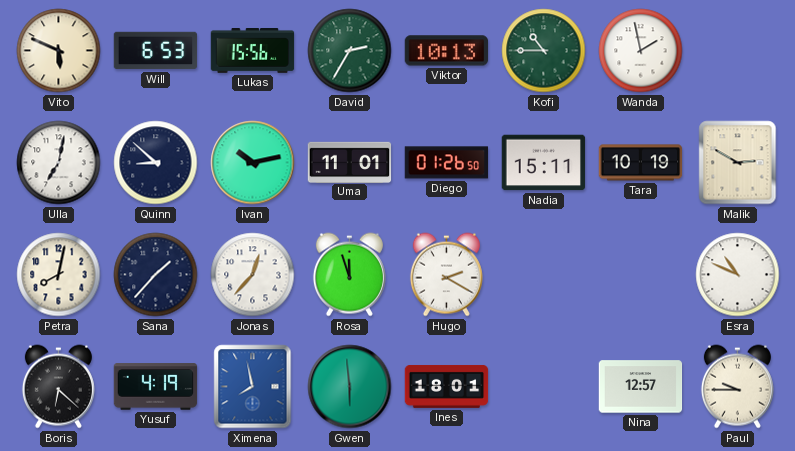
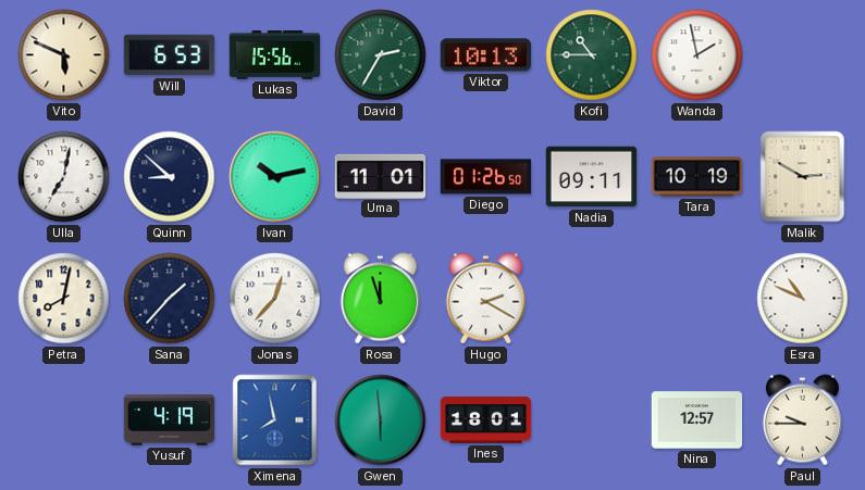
Nadia: 15:11 -> 09:11 (592, 177)
Boris: 6:22 -> none (58, 387)
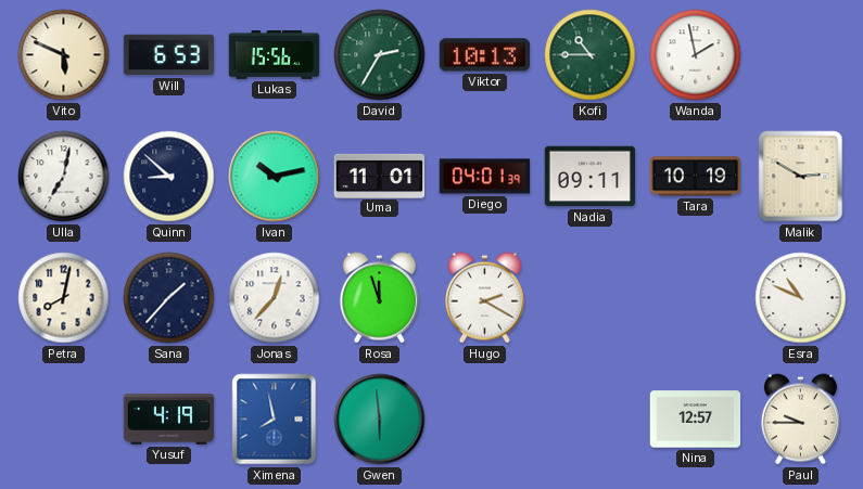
Diego: 01:26 -> 04:01 (485, 177)
Ines: 18:01 -> none (486, 419)
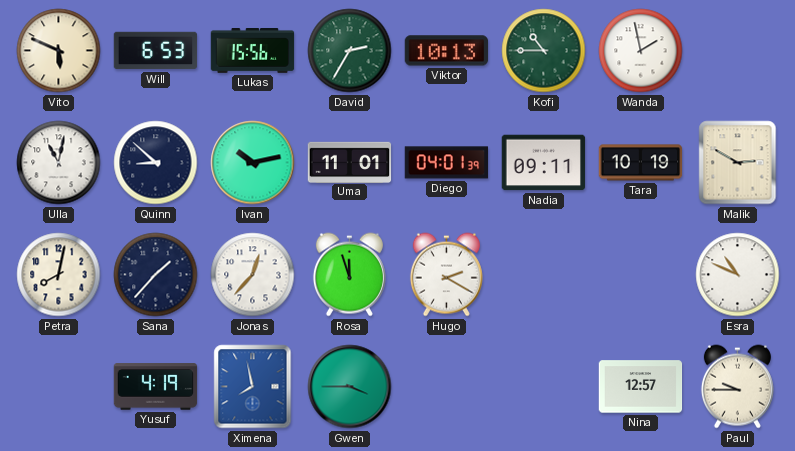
Ulla: 7:02 -> 11:02 (59, 163)
Gwen: 5:59 -> 3:45 (350, 387)
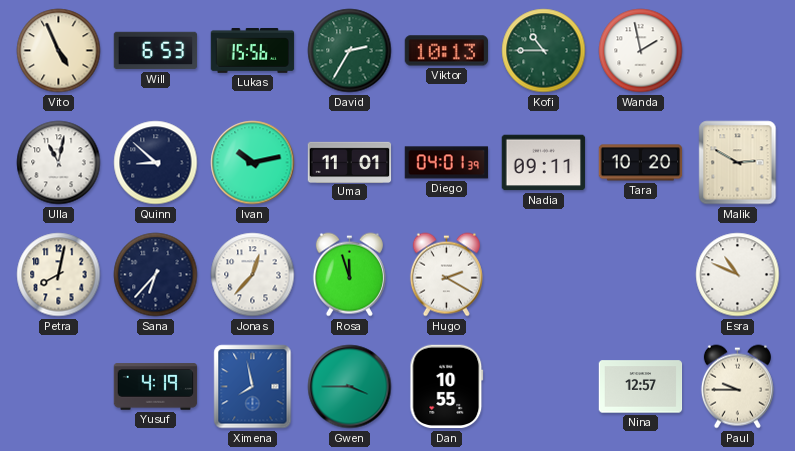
Vito: 5:49 -> 4:56 (59, 51)
Tara: 10:19 -> 10:20 (641, 163)
Sana: 1:37 -> 6:37 (156, 275)
Dan: none -> 10:55 (447, 387)
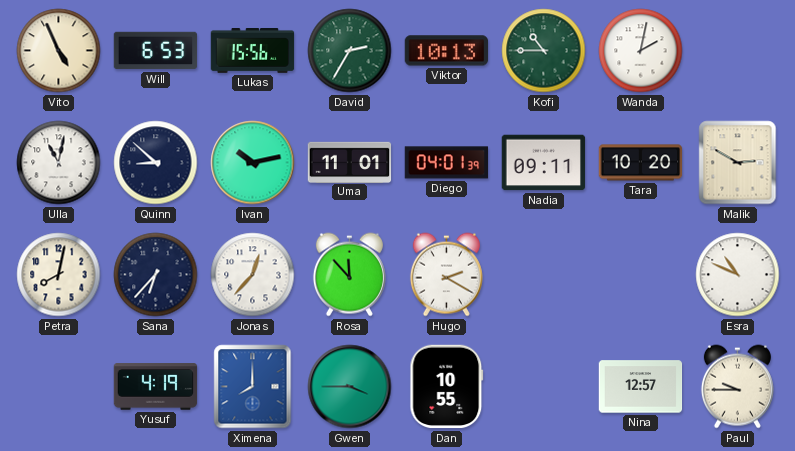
Wanda: 1:58 -> 2:02 (641, 51)
Rosa: 11:57 -> 11:53 (349, 275)
Ximena: 7:58 -> 8:00 (253, 387)
